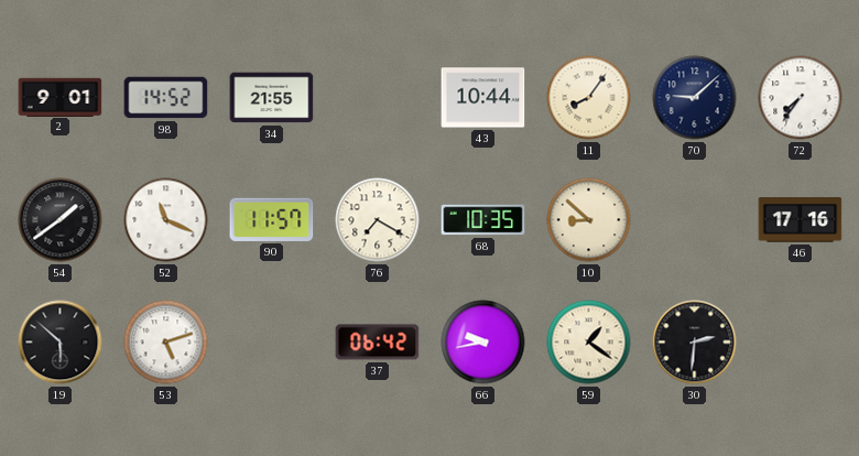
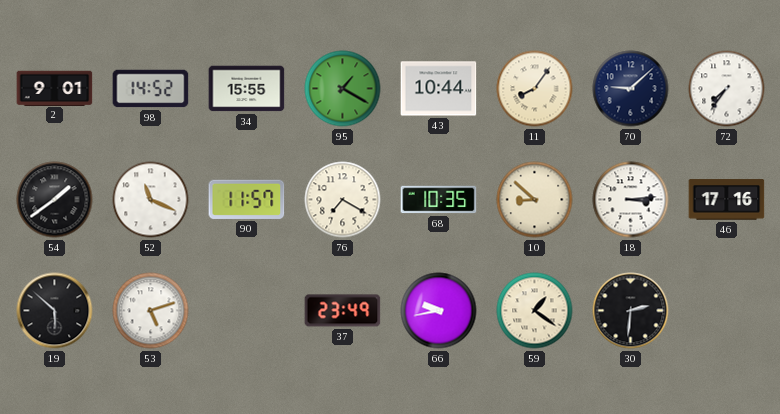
34: 21:55 -> 15:55 (247, 89)
95: none -> 1:20 (343, 89)
18: none -> 3:14 (631, 200)
37: 06:42 -> 23:49 (343, 311)
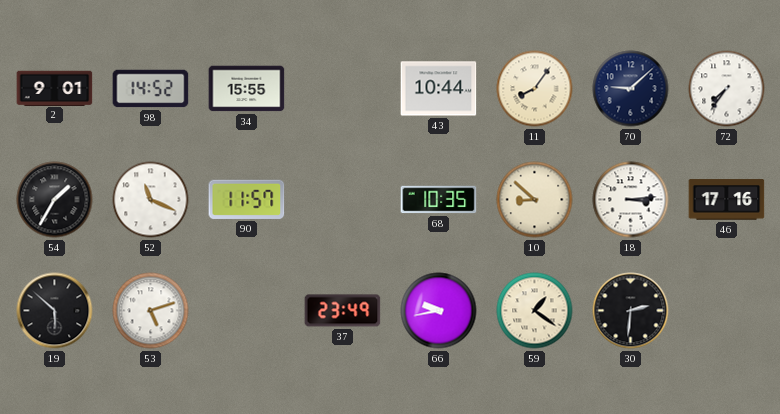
95: 1:20 -> none (343, 89)
54: 1:39 -> 1:35 (55, 200)
76: 7:20 -> none (343, 200)
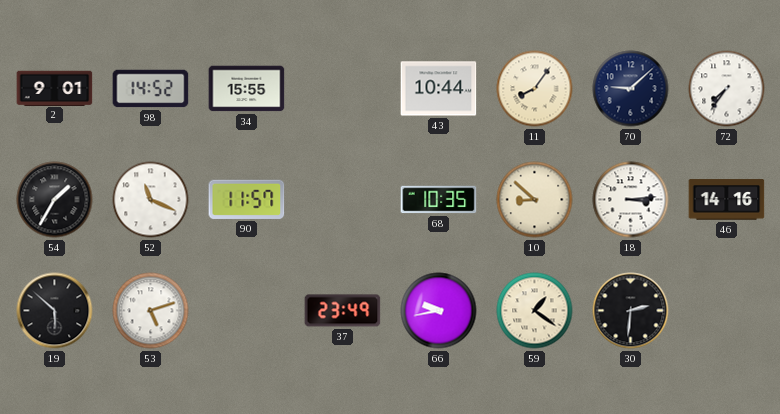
46: 17:16 -> 14:16 (727, 200)
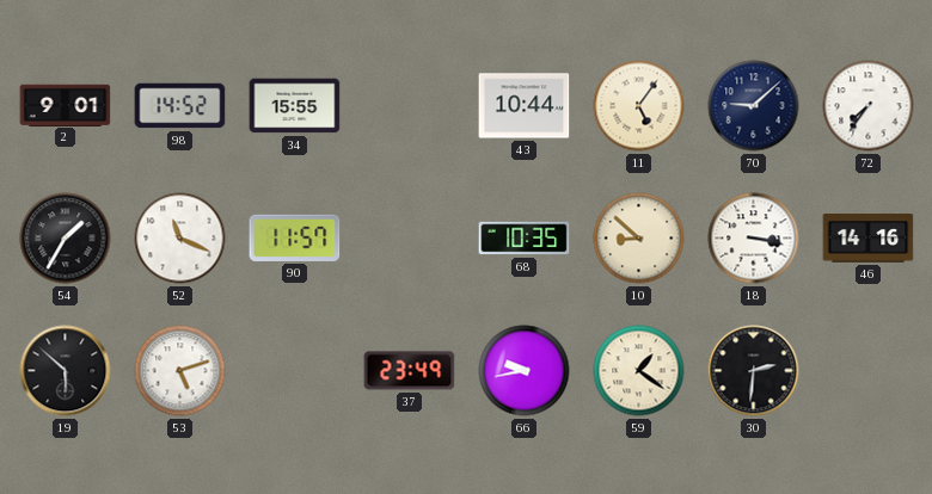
11: 8:06 -> 5:06 (639, 106)
18: 3:14 -> 3:17 (754, 239)
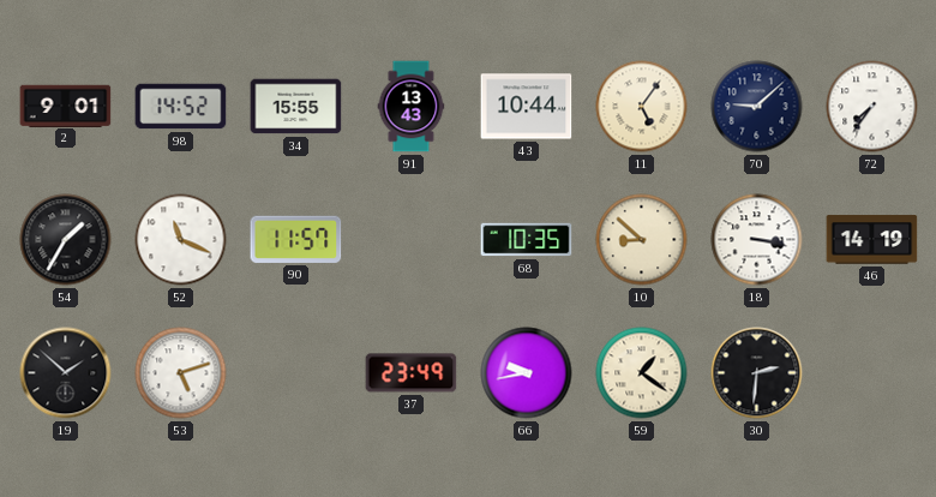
91: none -> 13:43 (412, 107)
46: 14:16 -> 14:19 (872, 240)
19: 5:52 -> 1:52 (66, 373)
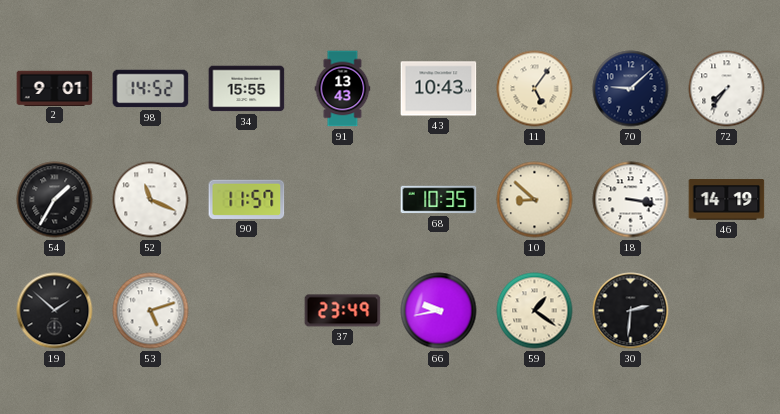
43: 10:44 -> 10:43 (439, 89)
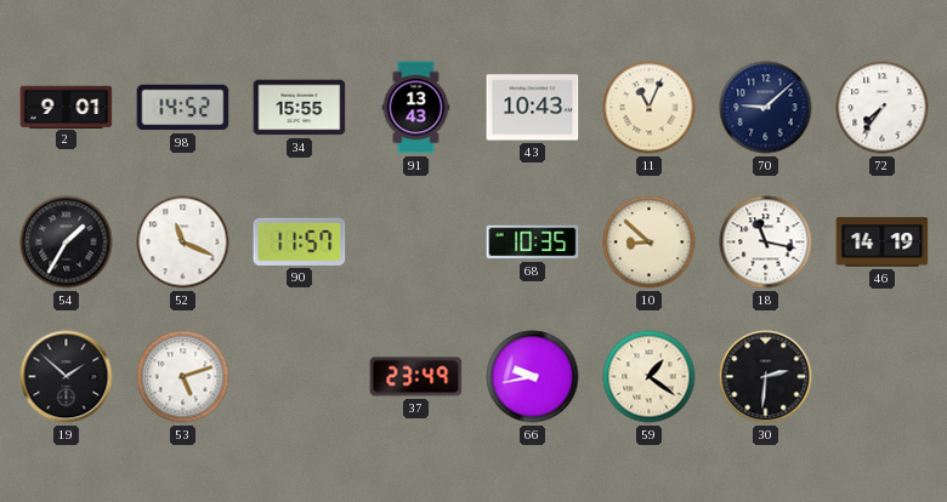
11: 5:06 -> 11:04 (650, 108)
18: 3:17 -> 11:17 (766, 243)
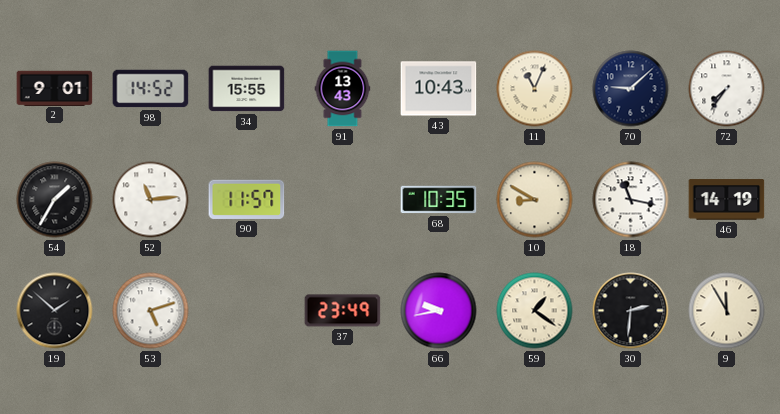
52: 11:19 -> 11:14 (151, 200)
10: 8:52 -> 8:50 (535, 200)
9: none -> 11:55 (727, 311)
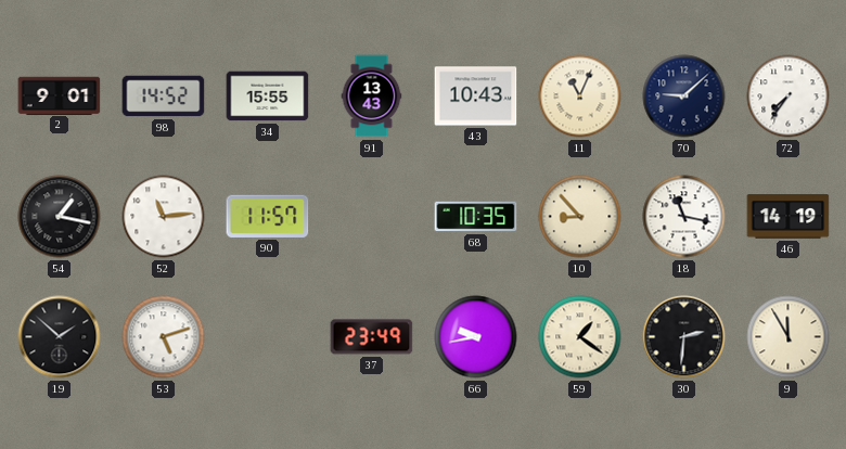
54: 1:35 -> 1:17 (60, 217)
10: 8:50 -> 8:53 (580, 217)
